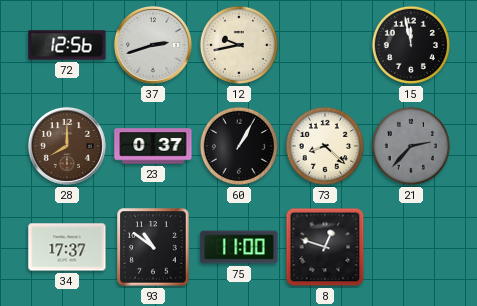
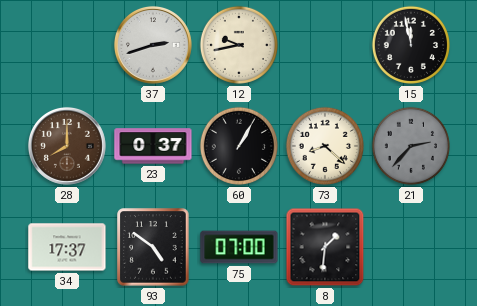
72: 12:56 -> none (67, 45)
93: 10:51 -> 4:51 (153, 247)
75: 11:00 -> 07:00 (239, 247)
8: 12:48 -> 1:31 (325, 247)
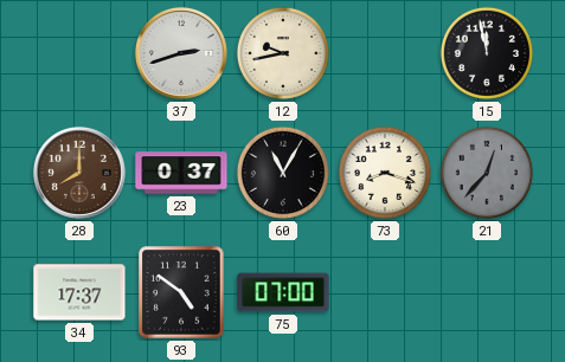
60: 1:05 -> 11:05 (283, 173)
73: 8:22 -> 8:18 (385, 173)
21: 2:37 -> 12:37 (487, 173)
8: 1:31 -> none (325, 247)
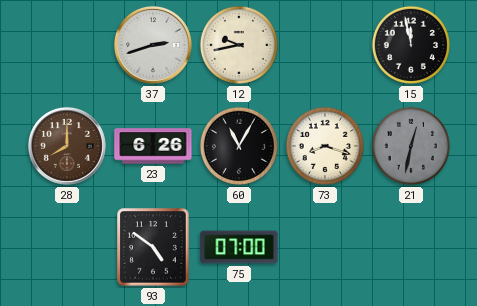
23: 0:37 -> 6:26 (153, 146)
21: 12:37 -> 12:32 (411, 146)
34: 17:37 -> none (79, 292)
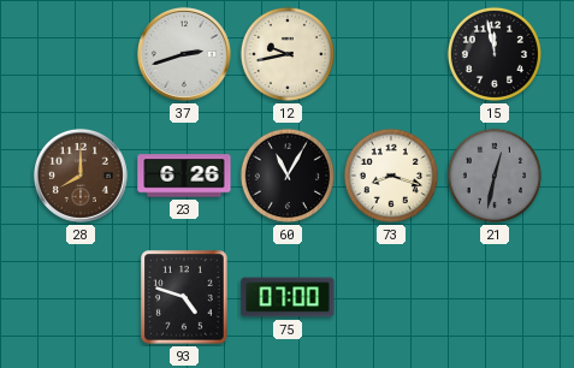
93: 4:51 -> 4:48 (184, 297)
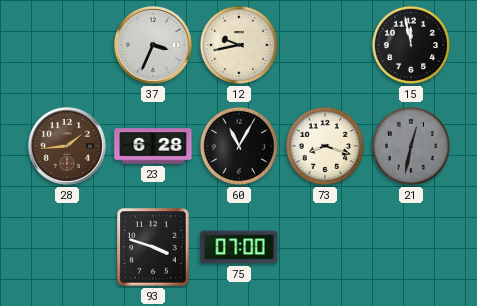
37: 2:42 -> 3:34 (153, 45)
28: 8:00 -> 1:44 (67, 146)
23: 6:26 -> 6:28 (153, 146)
93: 4:48 -> 3:48 (153, 247)
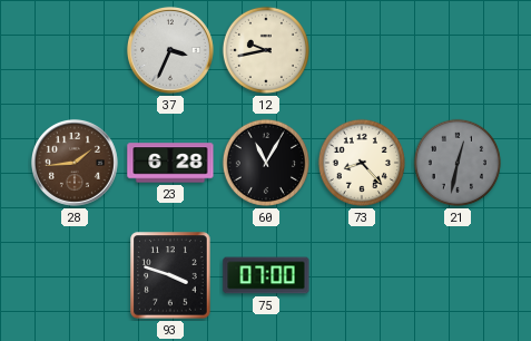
15: 11:58 -> none (411, 45)
73: 8:18 -> 8:23 (362, 163)
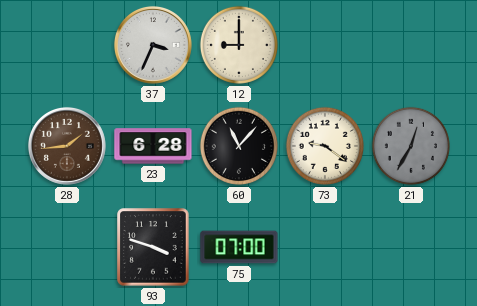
12: 9:43 -> 9:00 (239, 45)
60: 11:05 -> 11:07 (239, 146)
73: 8:23 -> 9:21 (325, 146)
21: 12:32 -> 12:35 (411, 146)
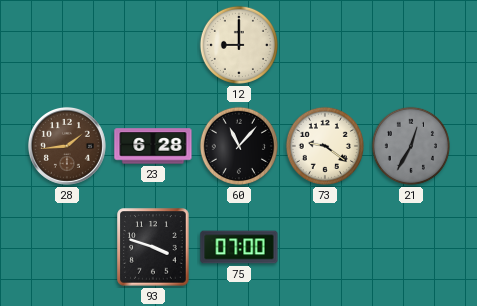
37: 3:34 -> none (153, 45)
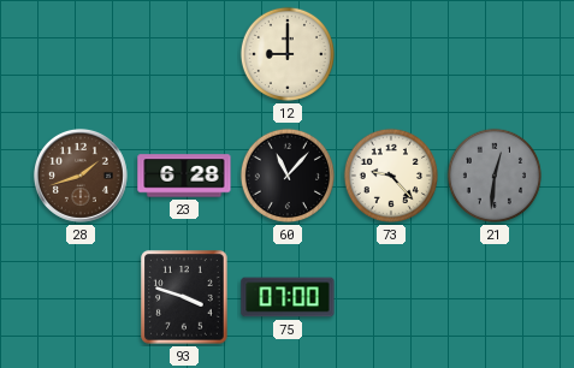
28: 1:44 -> 1:42 (81, 176)
73: 9:21 -> 9:23 (391, 176)
21: 12:35 -> 12:31 (495, 176)
